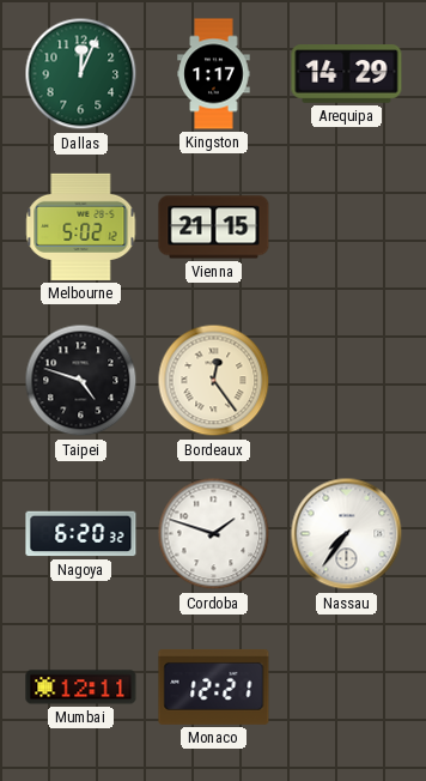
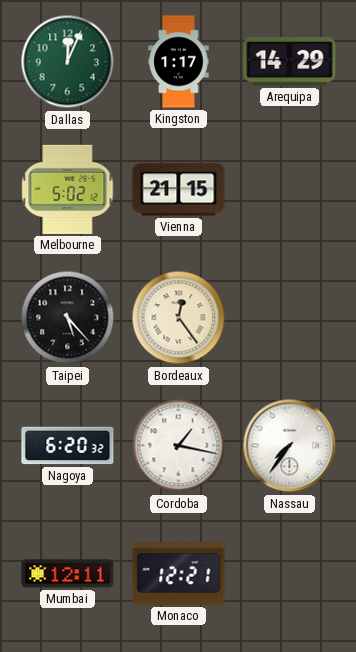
Taipei: 4:48 -> 5:23 (68, 318)
Cordoba: 1:48 -> 1:17 (179, 446)
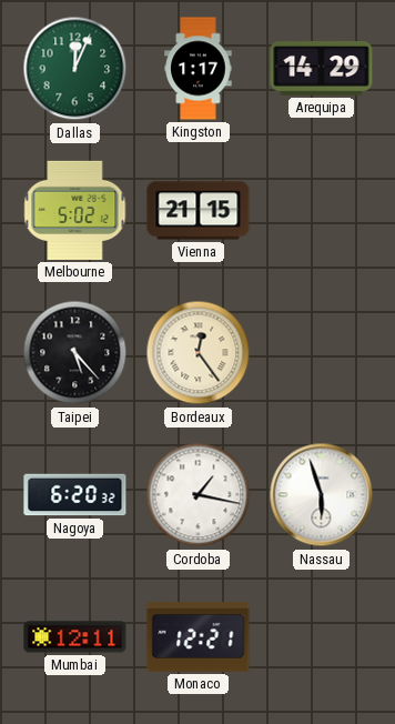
Nassau: 7:36 -> 5:57 (322, 495)
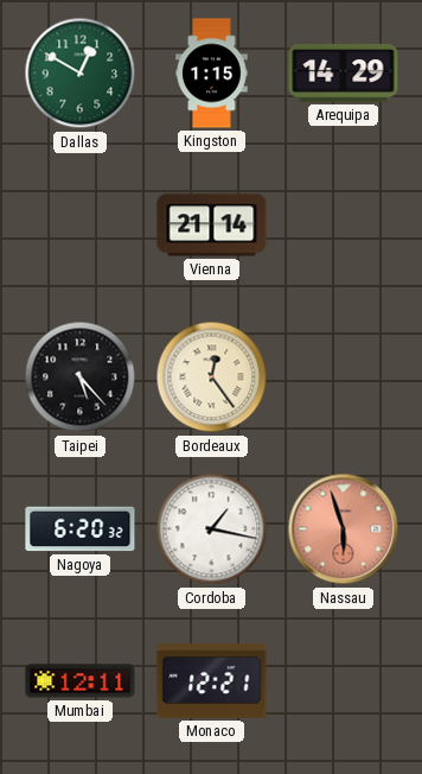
Dallas: 12:04 -> 12:50 (81, 74)
Kingston: 1:17 -> 1:15 (212, 74)
Melbourne: 5:02 -> none (75, 210)
Vienna: 21:15 -> 21:14 (212, 226)
Nassau dial: white -> salmon (344, 529)
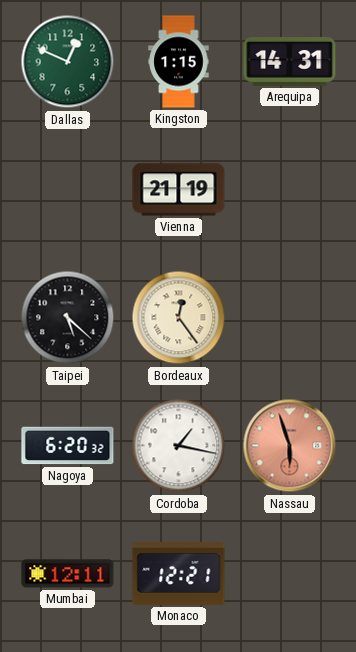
Dallas: 12:50 -> 12:49 (68, 62)
Arequipa: 14:29 -> 14:31 (290, 62)
Vienna: 21:14 -> 21:19 (179, 190)
Taipei: 5:23 -> 5:22 (68, 318)
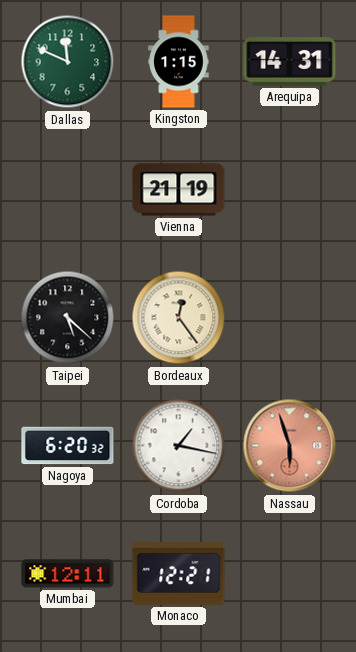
Dallas: 12:49 -> 11:49 (68, 62)
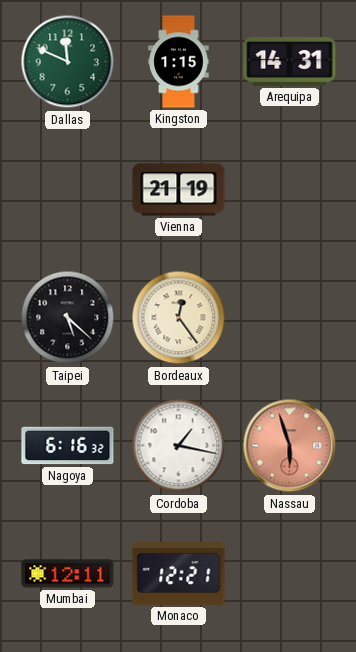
Nagoya: 6:20 -> 6:16 (68, 446)
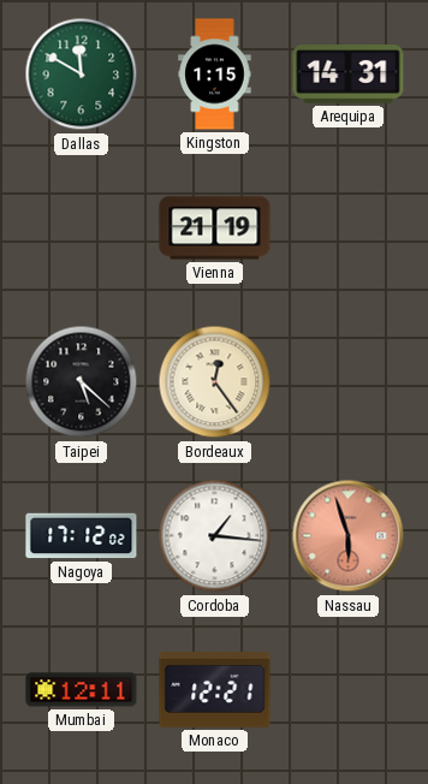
Dallas: 11:49 -> 11:50 (82, 75)
Nagoya: 6:16 -> 17:12 (82, 536)
Cordoba: 1:17 -> 1:16 (215, 536)
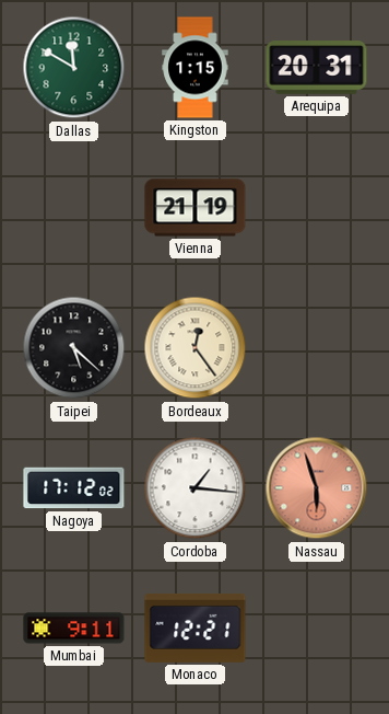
Arequipa: 14:31 -> 20:31 (317, 68)
Mumbai: 12:11 -> 9:11 (74, 629)
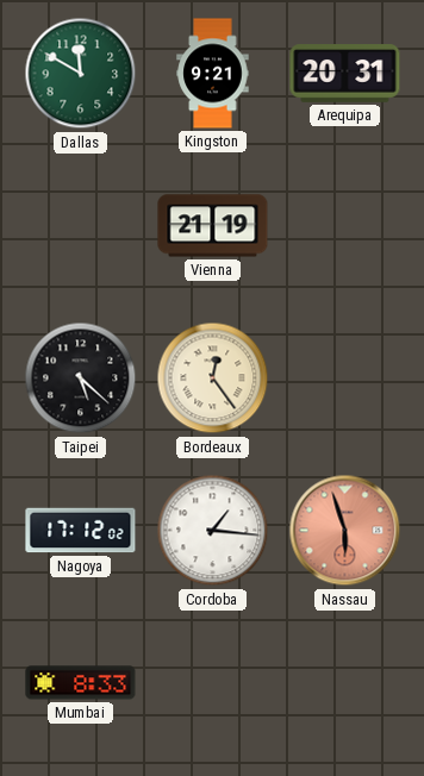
Kingston: 1:15 -> 9:21 (213, 74)
Mumbai: 9:11 -> 8:33 (81, 683)
Monaco: 12:21 -> none (196, 629)
